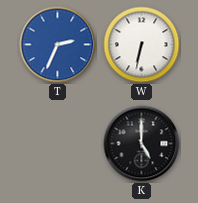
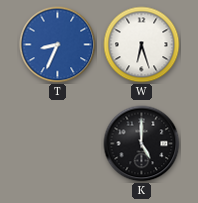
T: 2:34 -> 8:34 (58, 45)
W: 6:32 -> 6:27 (142, 45)
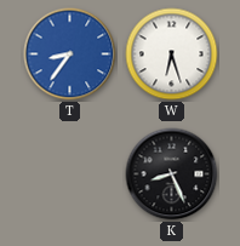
T: 8:34 -> 8:36 (70, 55)
K: 5:00 -> 8:26 (172, 175)
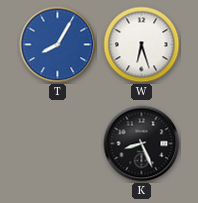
T: 8:36 -> 8:05 (58, 45)
